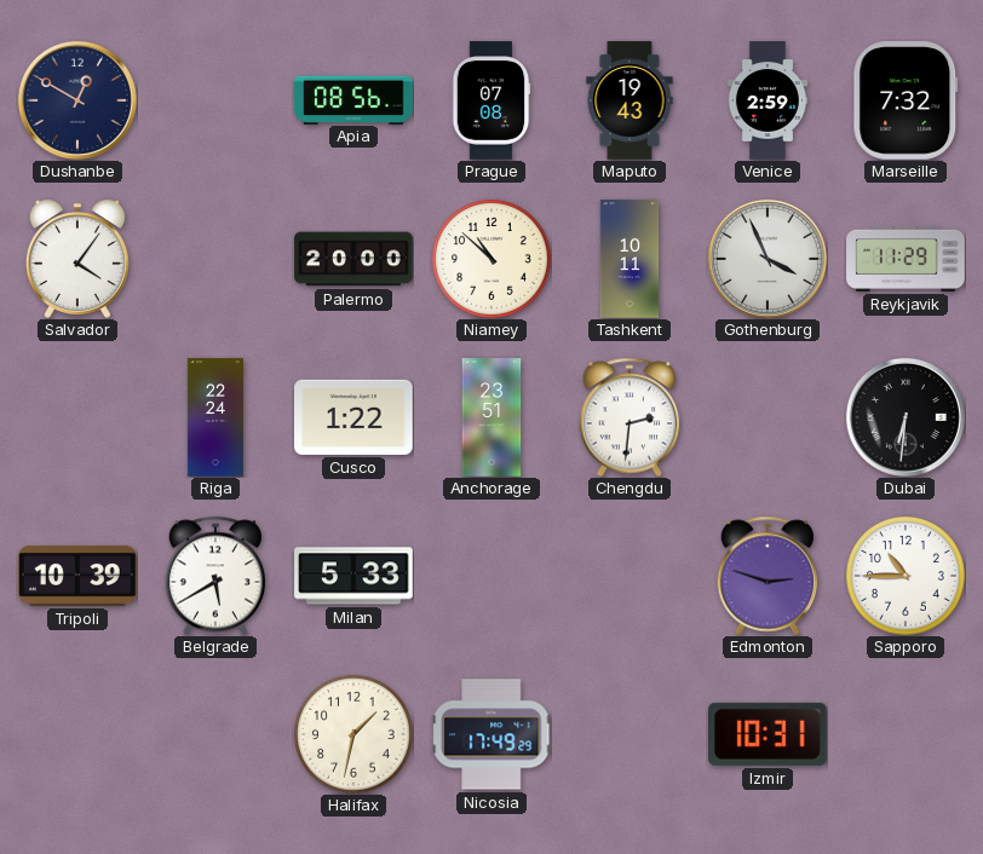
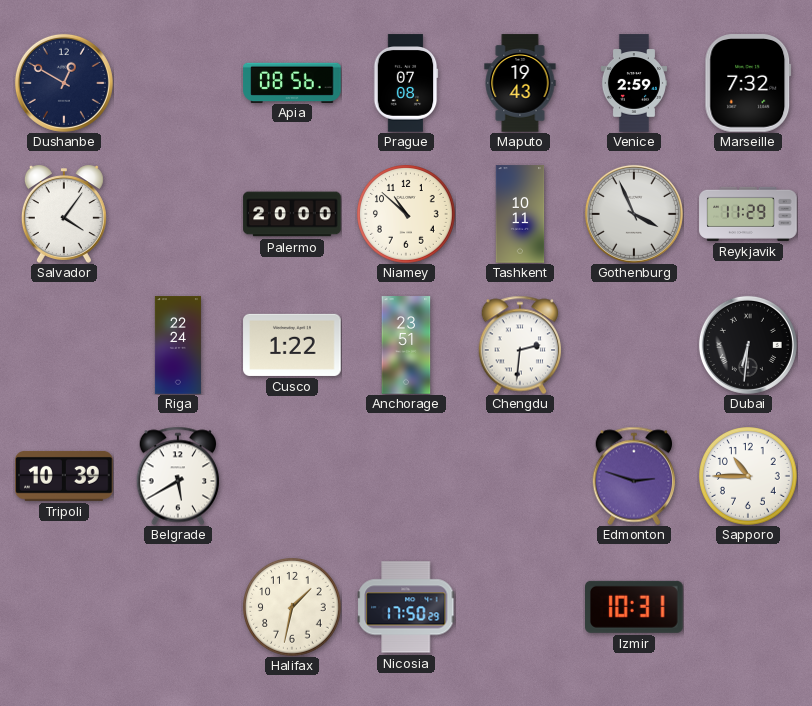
Milan: 5:33 -> none (353, 576)
Nicosia: 17:49 -> 17:50 (406, 607)
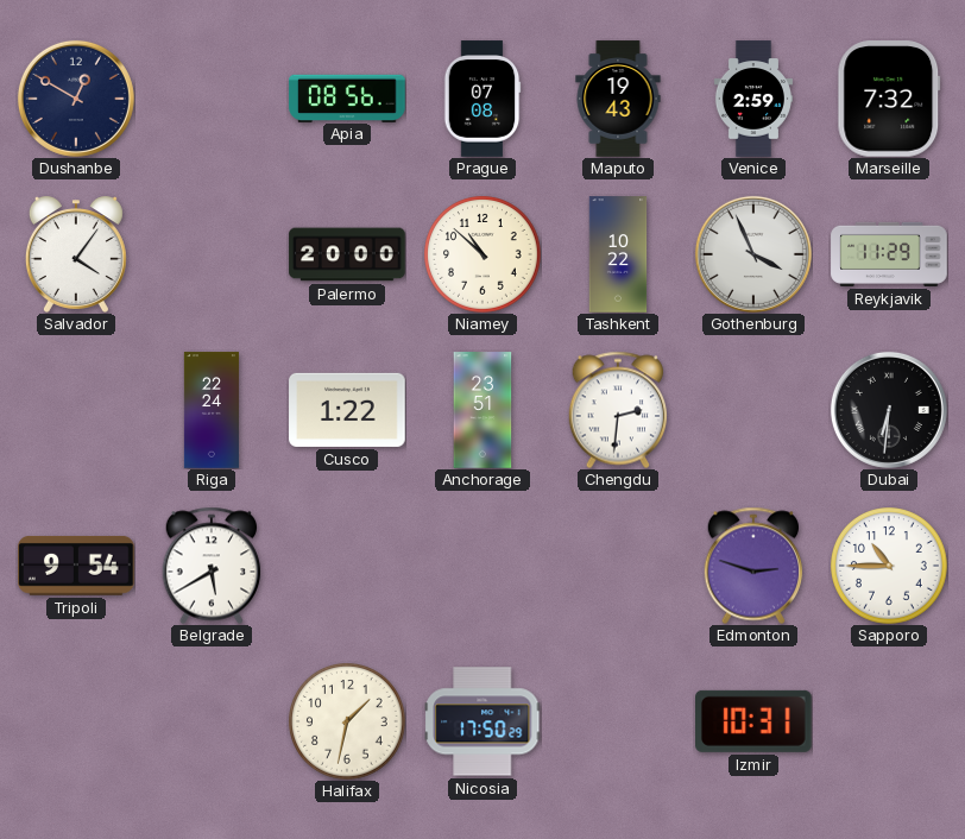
Tashkent: 10:11 -> 10:22 (618, 254)
Tripoli: 10:39 -> 9:54 (76, 566)
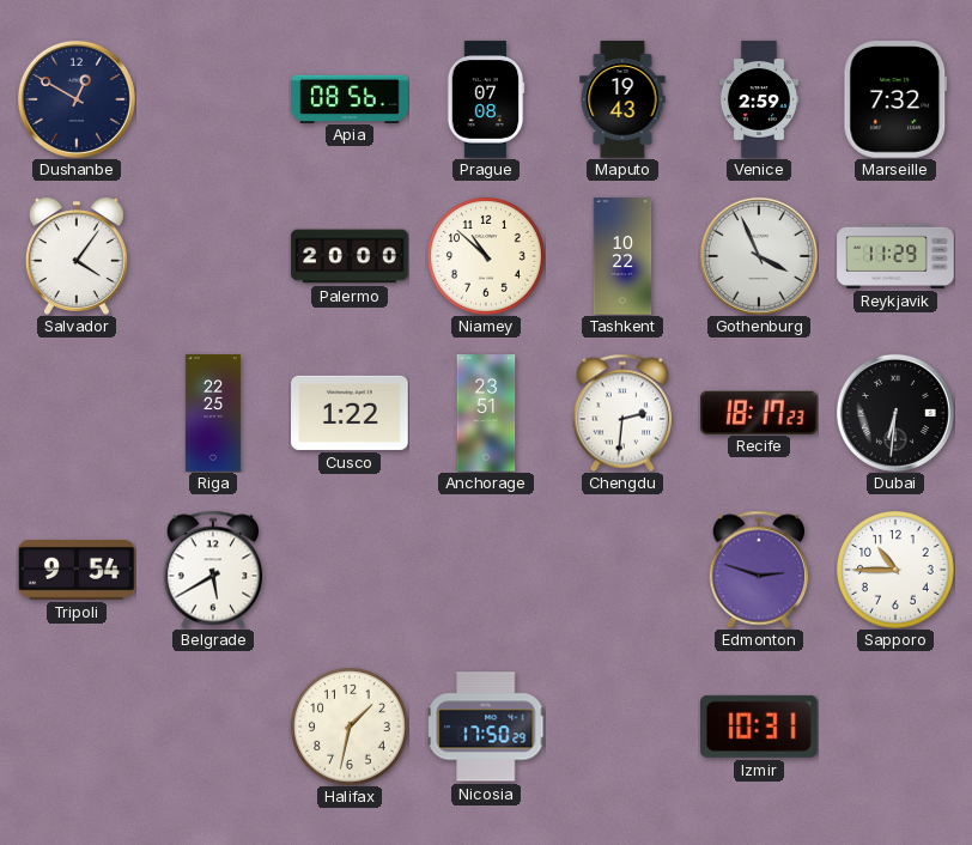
Riga: 22:24 -> 22:25 (213, 413)
Recife: none -> 18:17 (760, 412)
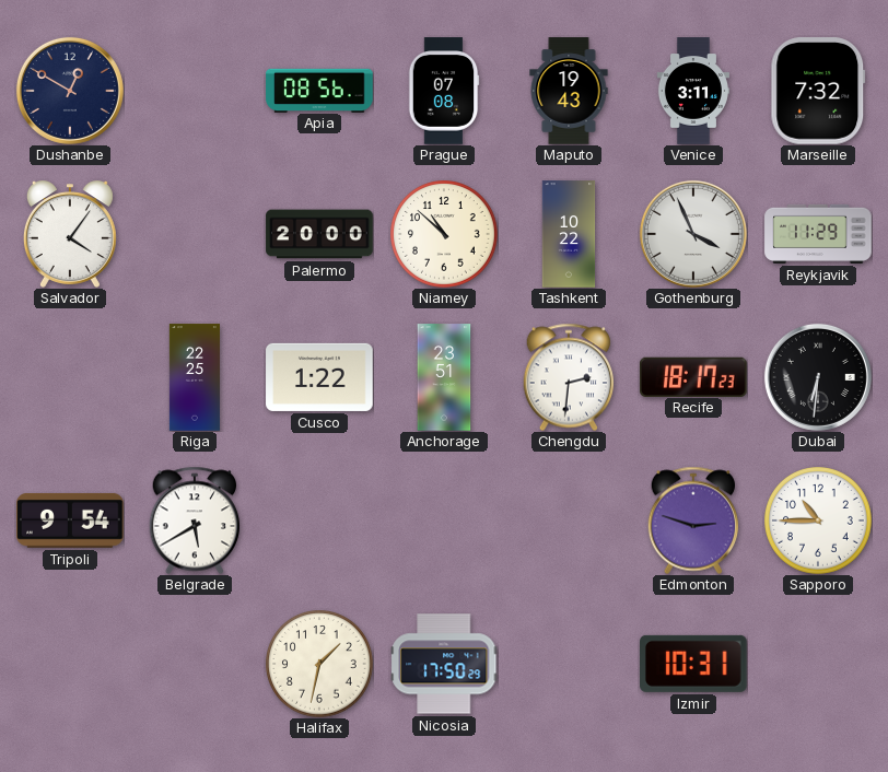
Venice: 2:59 -> 3:11 (693, 91)
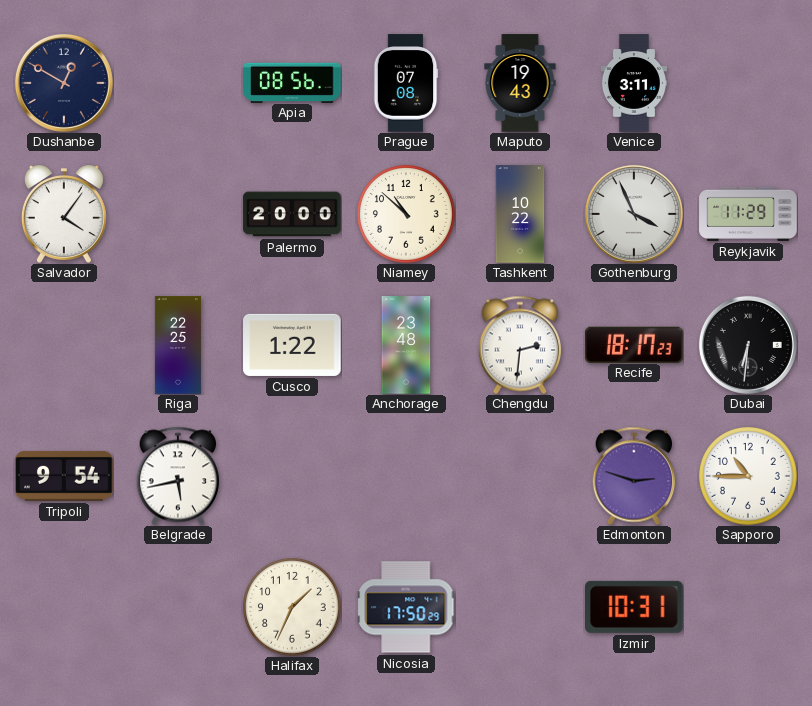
Marseille: 7:32 -> none (818, 91)
Anchorage: 23:51 -> 23:48 (406, 345)
Belgrade: 5:40 -> 5:43 (178, 476)
Halifax: 1:32 -> 1:34 (293, 608)
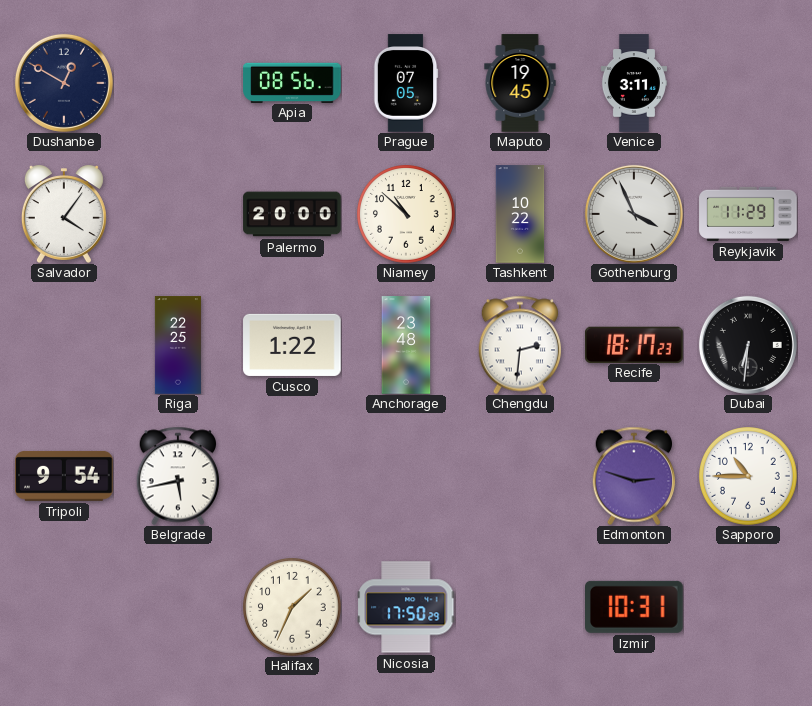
Prague: 07:08 -> 07:05 (406, 83)
Maputo: 19:43 -> 19:45 (520, 83)
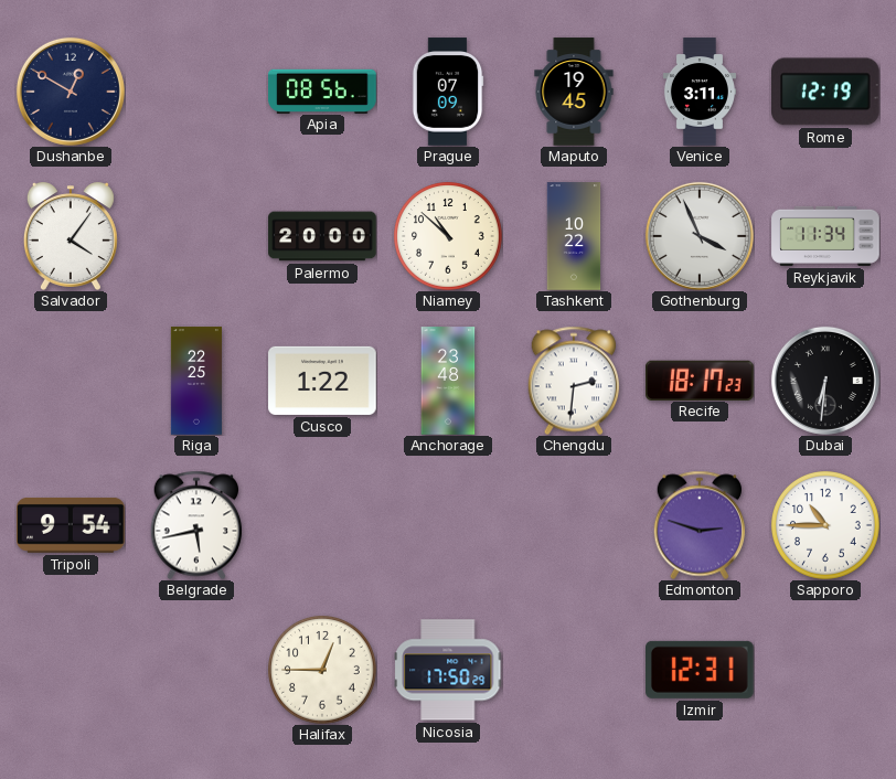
Prague: 07:05 -> 07:09 (448, 92)
Rome: none -> 12:19 (826, 92)
Reykjavik: 11:29 -> 11:34 (825, 236)
Halifax: 1:34 -> 12:45 (323, 671)
Izmir: 10:31 -> 12:31 (701, 670)
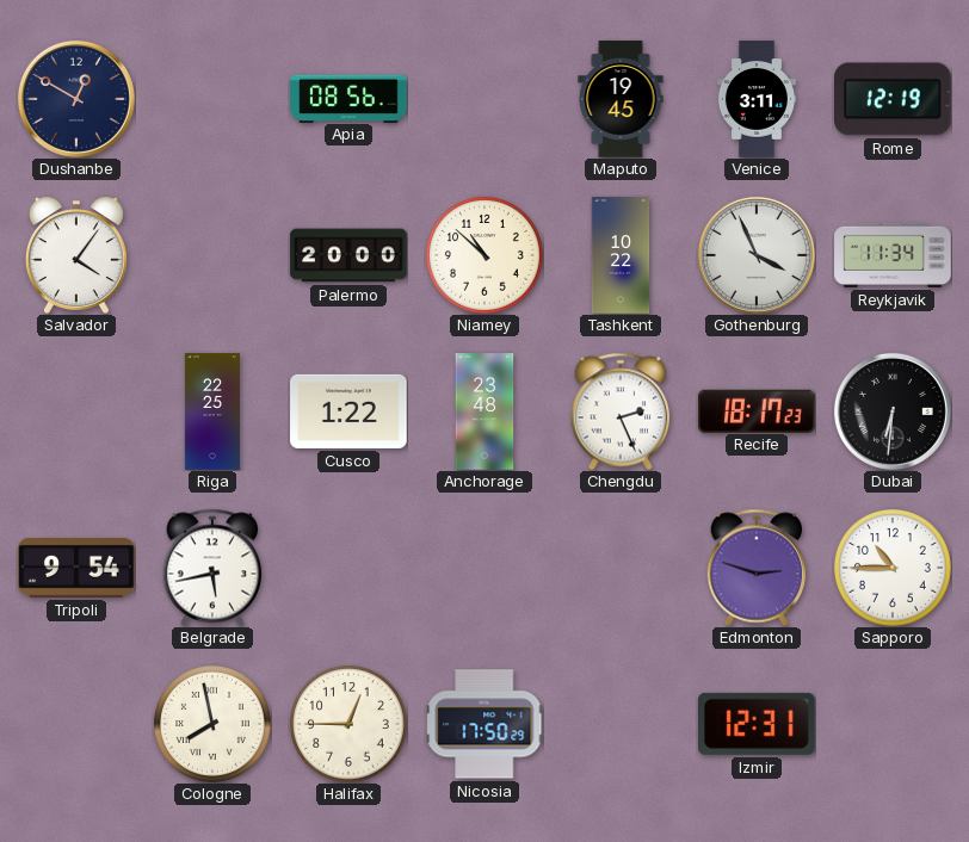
Prague: 07:09 -> none (448, 92)
Chengdu: 2:31 -> 2:26 (621, 411)
Cologne: none -> 7:58 (214, 725)
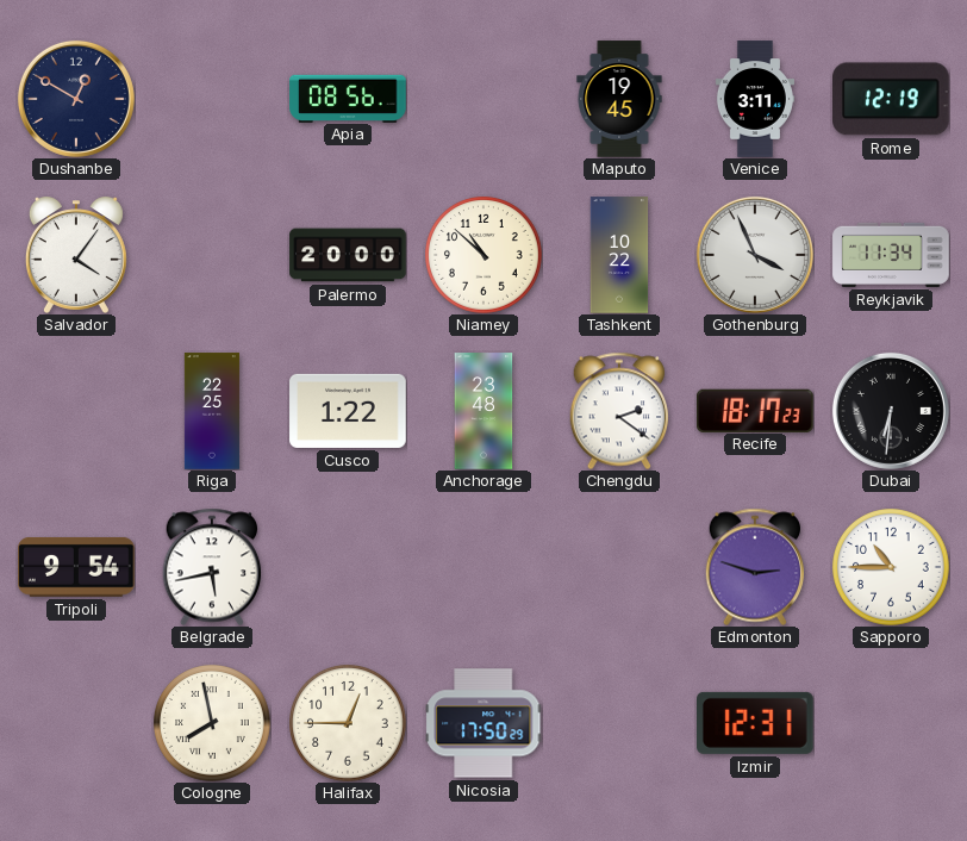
Chengdu: 2:26 -> 2:21 (619, 411)
